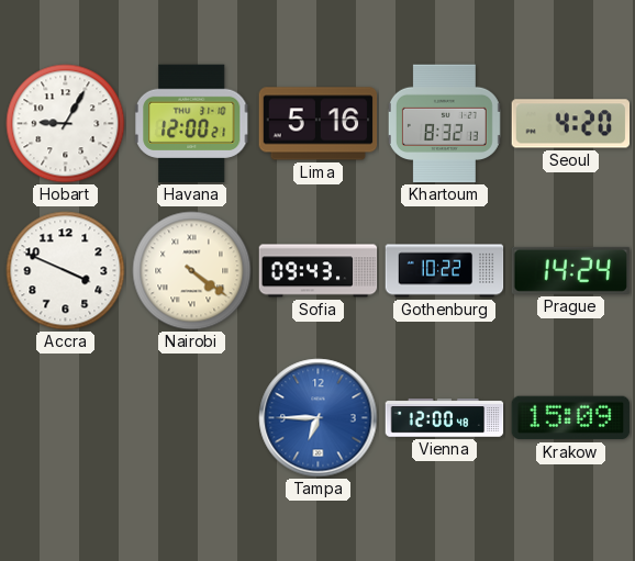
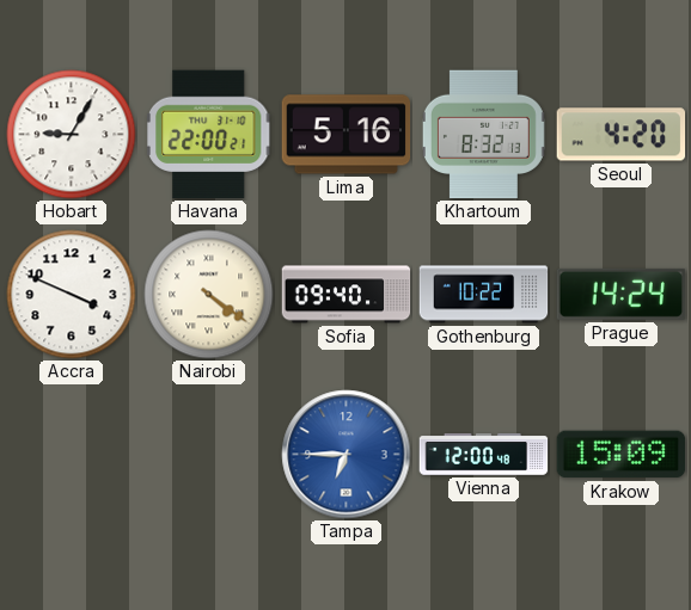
Havana: 12:00 -> 22:00 (208, 135)
Sofia: 09:43 -> 09:40 (347, 295)
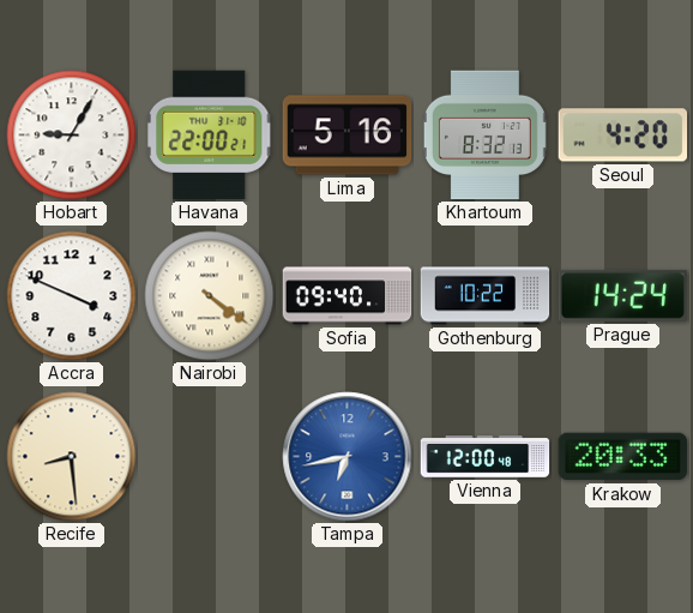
Recife: none -> 8:29 (72, 457)
Tampa: 6:45 -> 6:43 (348, 457)
Krakow: 15:09 -> 20:33 (623, 457)
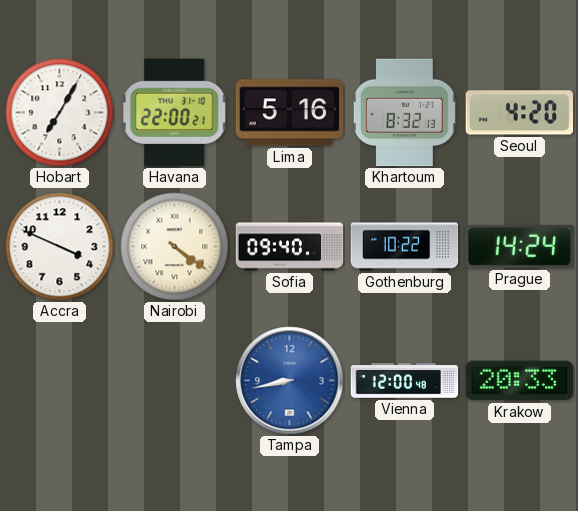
Hobart: 9:05 -> 7:05 (60, 113)
Recife: 8:29 -> none (72, 457)
Tampa: 6:43 -> 8:43 (290, 381)
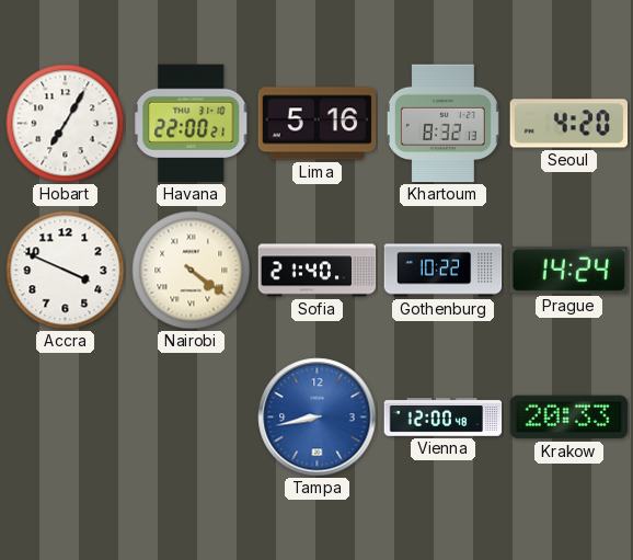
Sofia: 09:40 -> 21:40 (318, 271)
